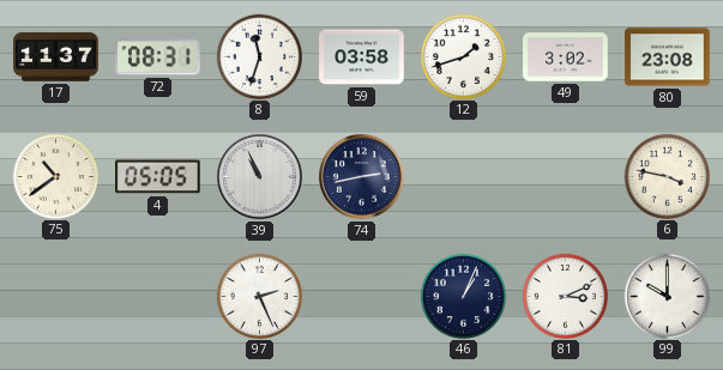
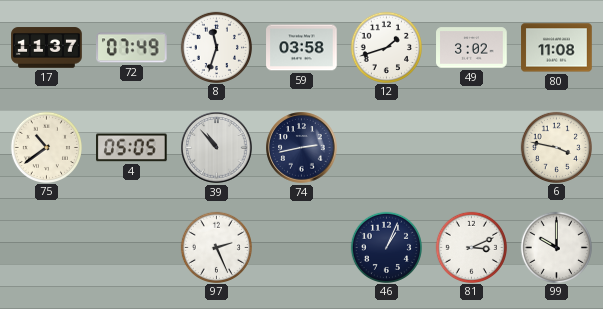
72: 08:31 -> 07:49 (132, 48)
80: 23:08 -> 11:08 (557, 48)
39: 10:56 -> 10:53 (217, 148)
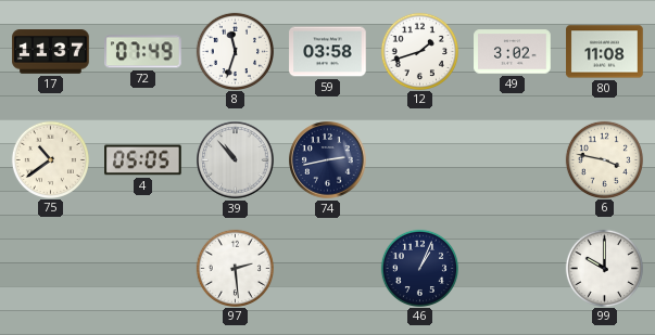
97: 2:26 -> 2:29 (235, 268)
81: 3:11 -> none (471, 247)
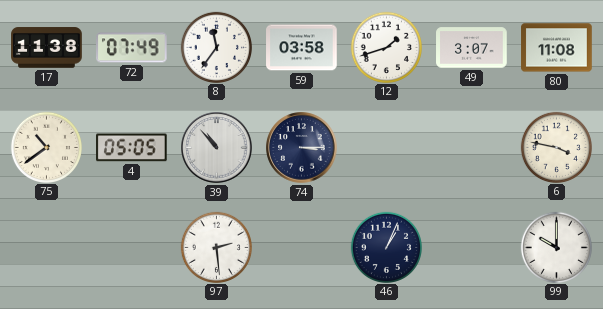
17: 11:37 -> 11:38 (47, 48)
8: 11:33 -> 11:36 (216, 47)
49: 3:02 -> 3:07 (472, 48)
74: 2:43 -> 3:15 (302, 148)
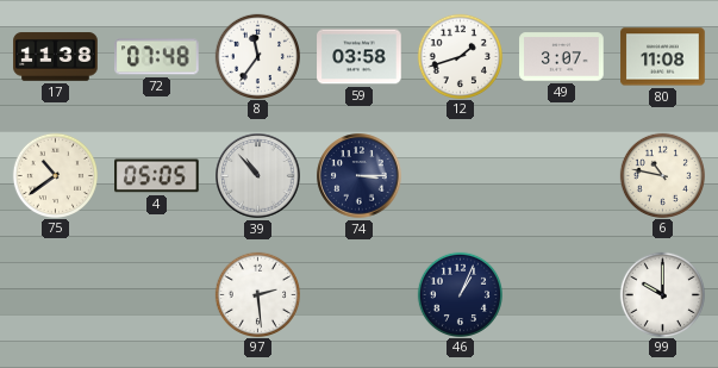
72: 07:49 -> 07:48 (157, 57)
6: 3:47 -> 10:47 (662, 175)
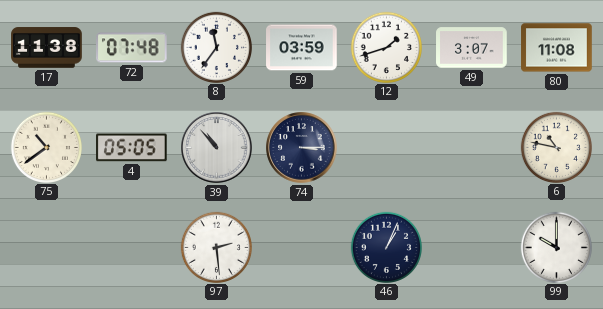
59: 03:58 -> 03:59 (302, 48)
